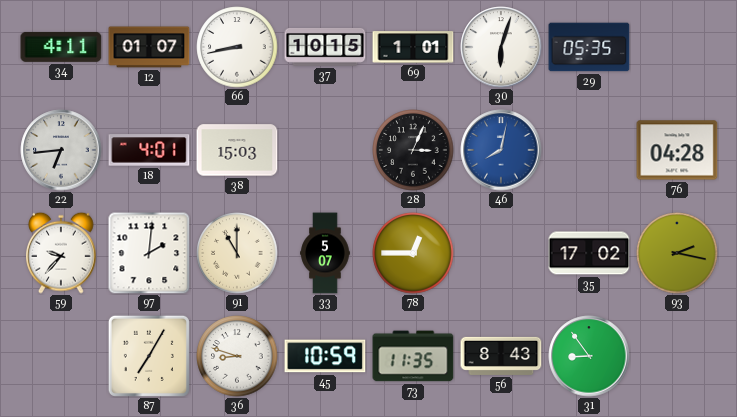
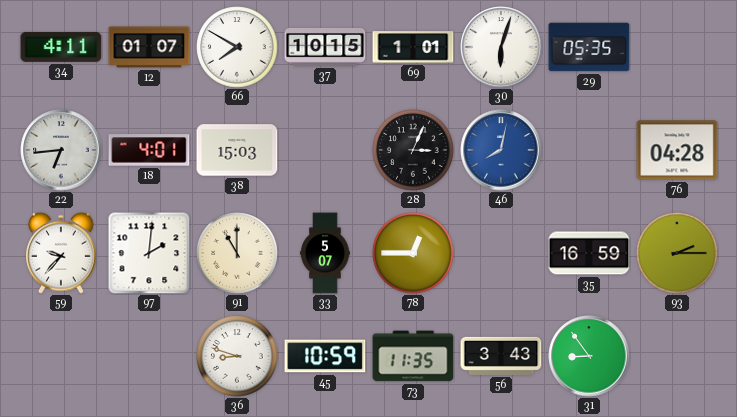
66: 8:43 -> 7:50 (237, 47)
35: 17:02 -> 16:59 (589, 253)
93: 2:17 -> 2:15 (677, 253)
87: 7:05 -> none (149, 356)
56: 8:43 -> 3:43 (501, 356)
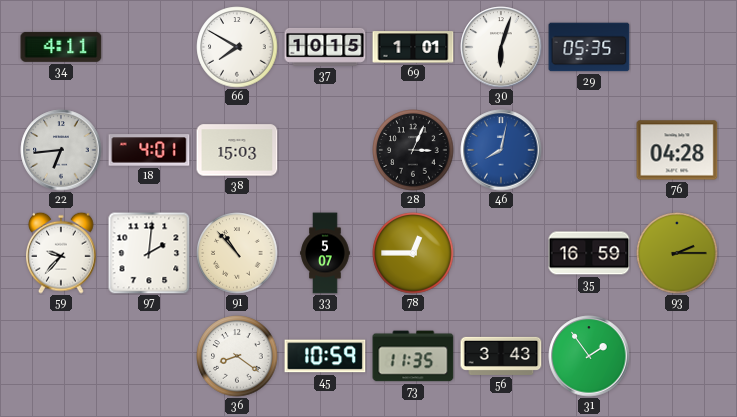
12: 01:07 -> none (149, 47)
91: 11:00 -> 10:53 (237, 253)
36: 8:48 -> 8:21 (237, 356)
31: 8:54 -> 1:54 (589, 356)
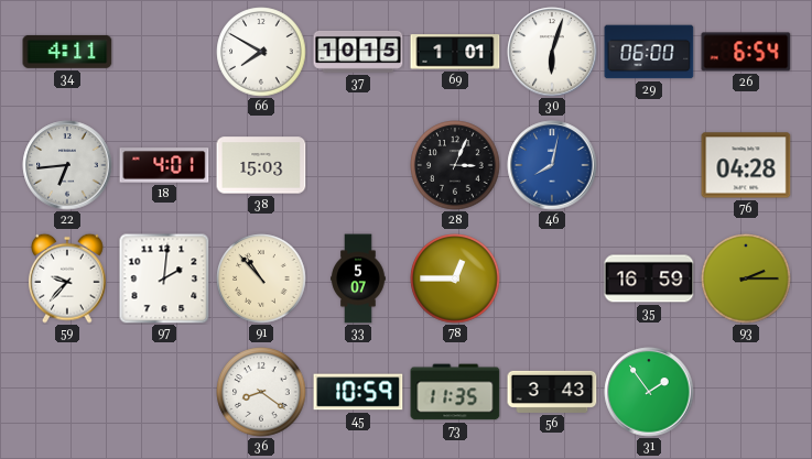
29: 05:35 -> 06:00 (649, 52)
26: none -> 6:54 (746, 52)
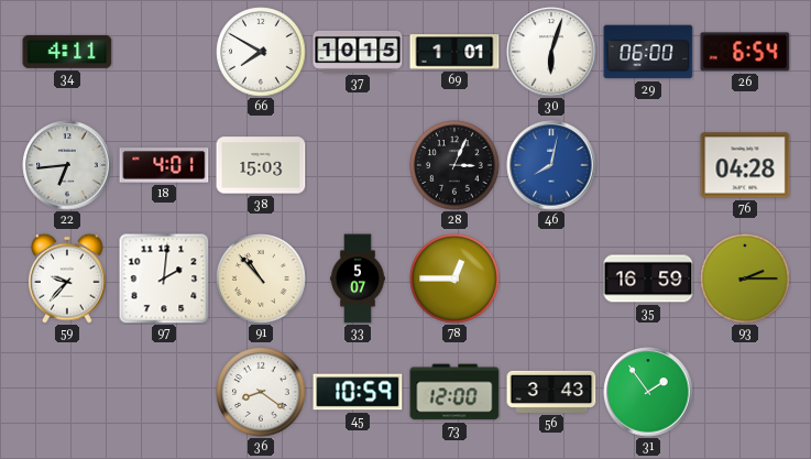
73: 11:35 -> 12:00 (454, 392)
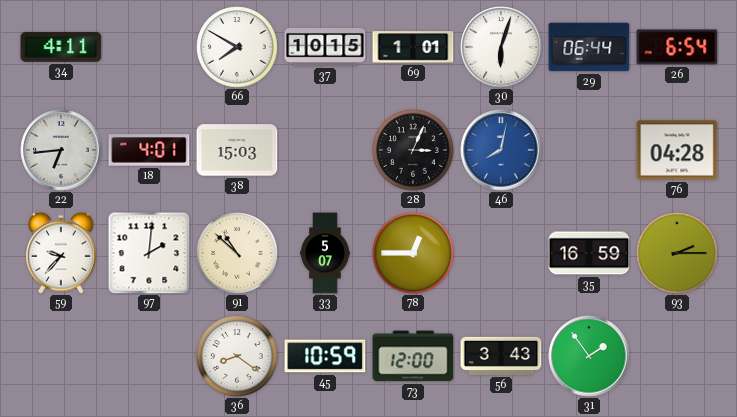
29: 06:00 -> 06:44 (589, 47)
91: 10:53 -> 10:52 (237, 253)
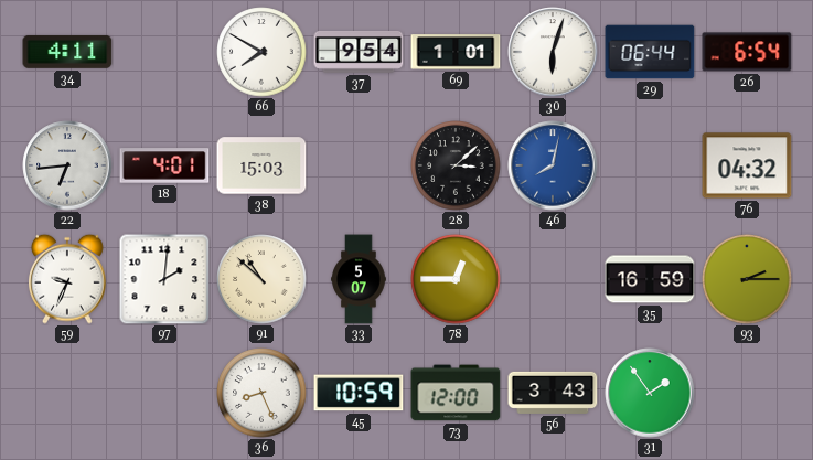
37: 10:15 -> 9:54 (359, 52)
28: 3:04 -> 3:08 (456, 165)
76: 04:28 -> 04:32 (747, 165)
59: 9:37 -> 9:34 (68, 279)
36: 8:21 -> 8:26 (261, 393)
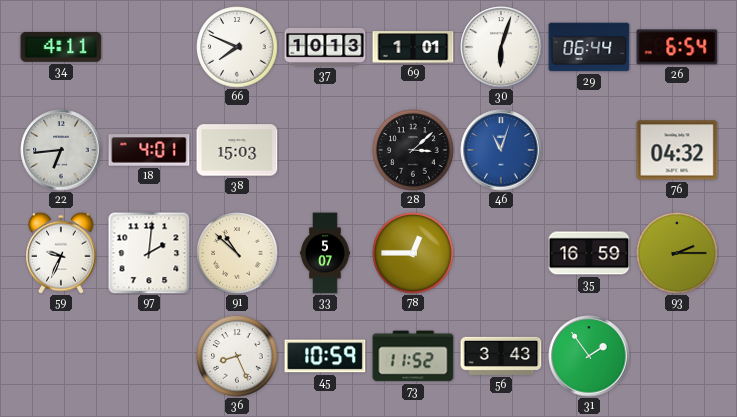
66: 7:50 -> 7:49 (237, 47)
37: 9:54 -> 10:13 (325, 47)
46: 8:02 -> 11:03 (501, 150)
73: 12:00 -> 11:52 (413, 356)
